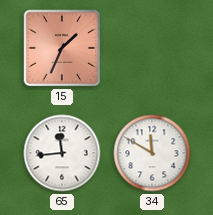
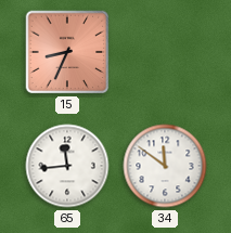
15: 1:34 -> 8:34 (67, 52)
34: 11:50 -> 11:51 (165, 166)
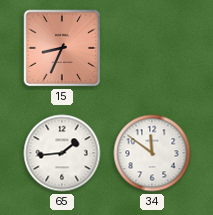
65: 11:44 -> 1:44 (62, 153)
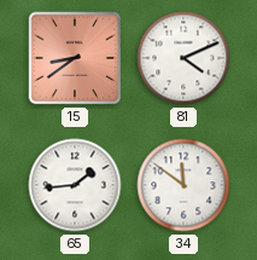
15: 8:34 -> 8:39 (75, 58)
81: none -> 4:11 (183, 58)
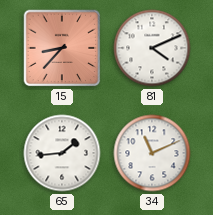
15: 8:39 -> 8:37 (62, 48)
34: 11:51 -> 11:11 (152, 153)
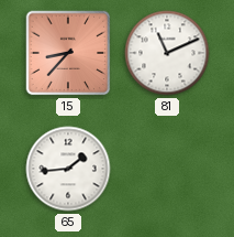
81: 4:11 -> 11:11 (167, 53)
34: 11:11 -> none (152, 153)
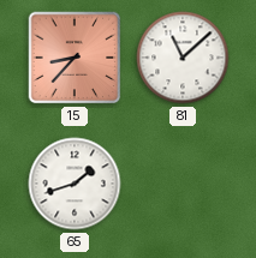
81: 11:11 -> 11:08 (183, 58)
65: 1:44 -> 1:42 (75, 184)
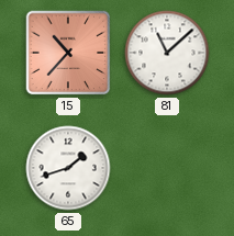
15: 8:37 -> 10:37 (68, 53)
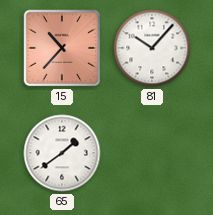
81: 11:08 -> 10:07 (152, 48)
65: 1:42 -> 1:39 (62, 153)
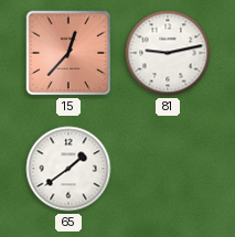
15: 10:37 -> 12:37 (68, 53)
81: 10:07 -> 9:13 (168, 53)
